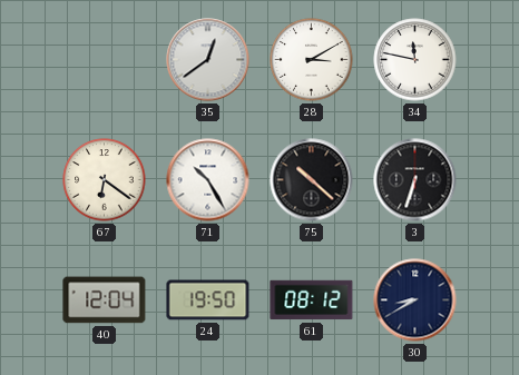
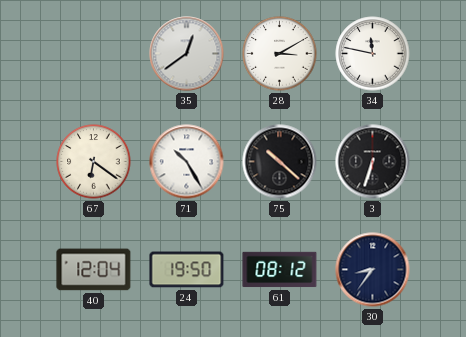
30: 8:40 -> 8:36 (373, 270)
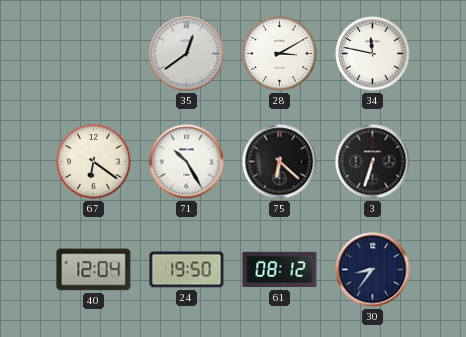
75: 10:22 -> 6:22 (280, 162)
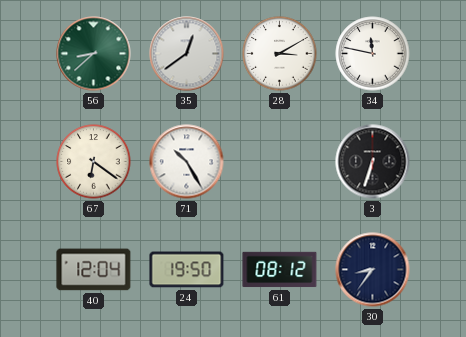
56: none -> 8:38 (94, 54)
75: 6:22 -> none (280, 162)
